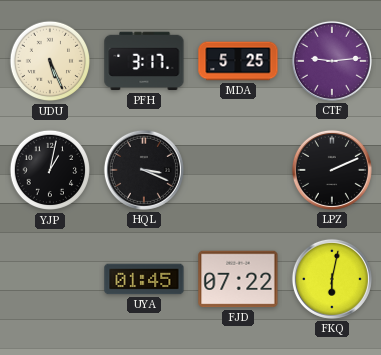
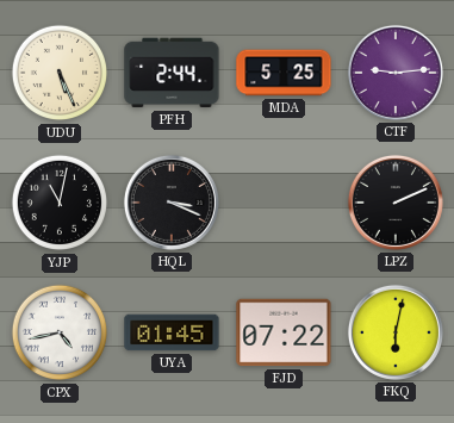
PFH: 3:17 -> 2:44 (172, 73)
YJP: 1:02 -> 11:02 (60, 203)
CPX: none -> 4:43 (60, 332)
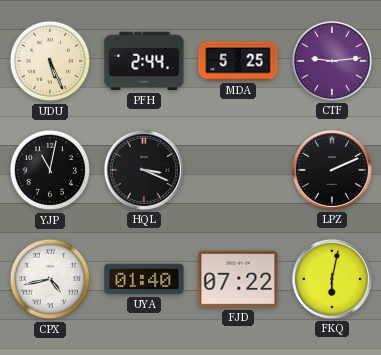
UYA: 01:45 -> 01:40 (144, 279)
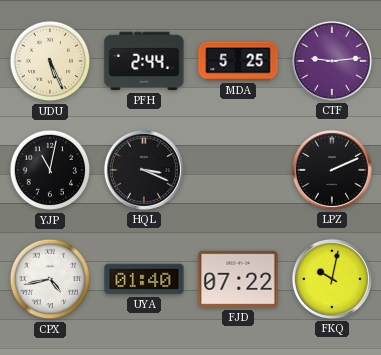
FKQ: 6:02 -> 10:02 (332, 279)
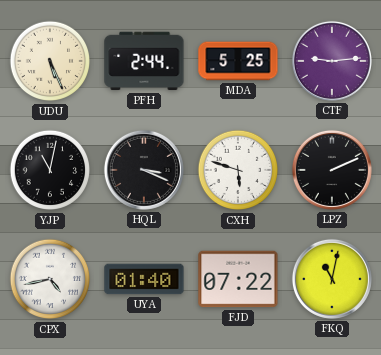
CXH: none -> 5:48 (238, 170)
FKQ: 10:02 -> 11:02 (332, 279)
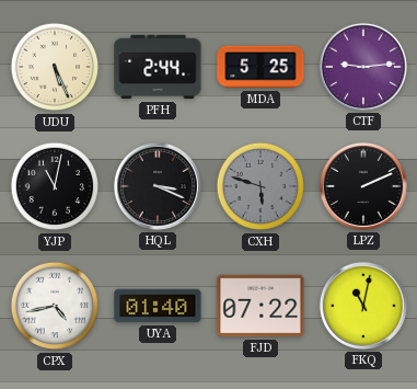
CXH dial: white -> grey (260, 186)
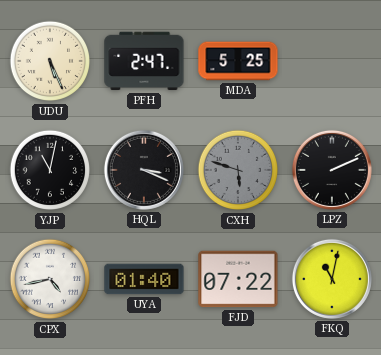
PFH: 2:44 -> 2:47 (144, 61)
CTF: 9:14 -> none (363, 67)
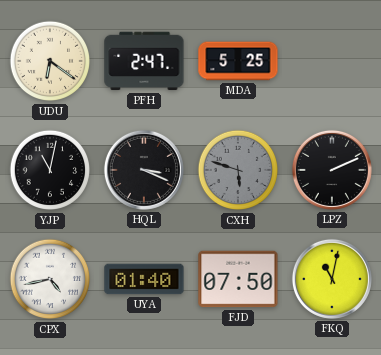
UDU: 5:26 -> 6:21 (50, 61)
FJD: 07:22 -> 07:50 (238, 279)
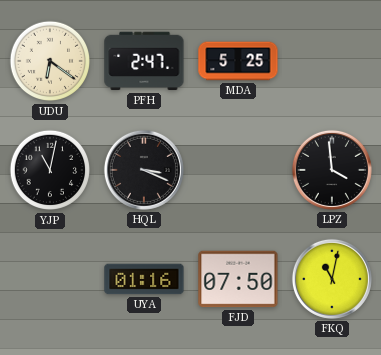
CXH: 5:48 -> none (238, 170)
LPZ: 2:11 -> 3:59 (332, 170)
CPX: 4:43 -> none (50, 279)
UYA: 01:40 -> 01:16 (144, 279)
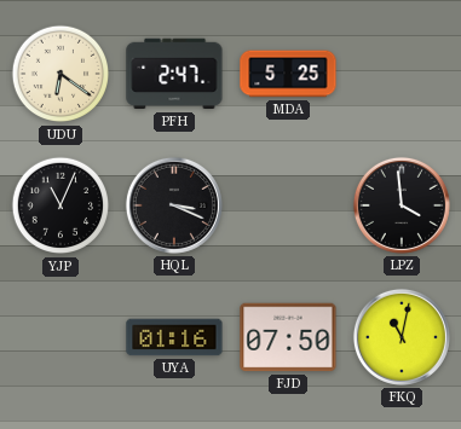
YJP: 11:02 -> 11:04 (60, 205)
